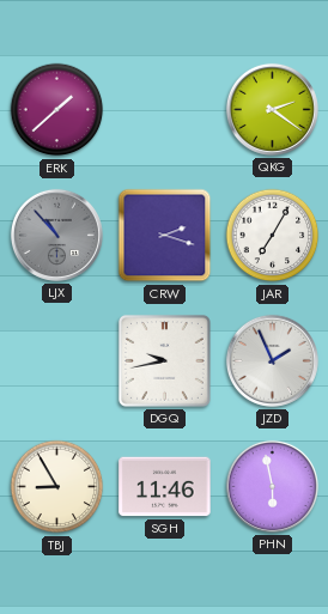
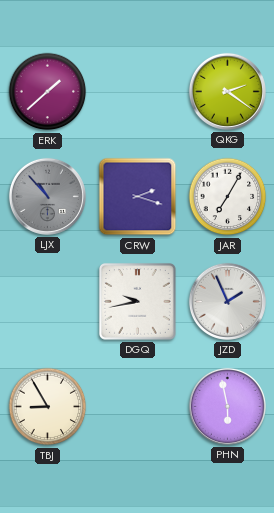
SGH: 11:46 -> none (165, 487)
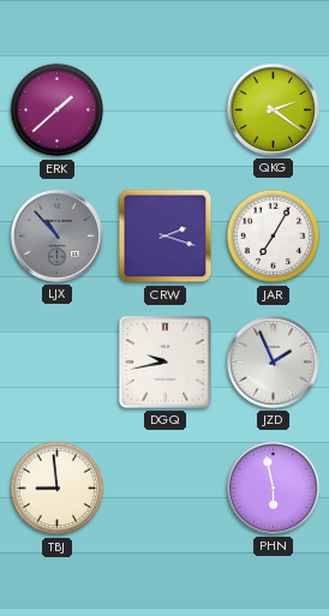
TBJ: 8:55 -> 8:59 (58, 489)
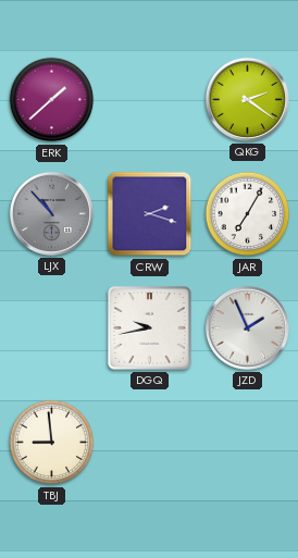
PHN: 5:58 -> none (273, 488)
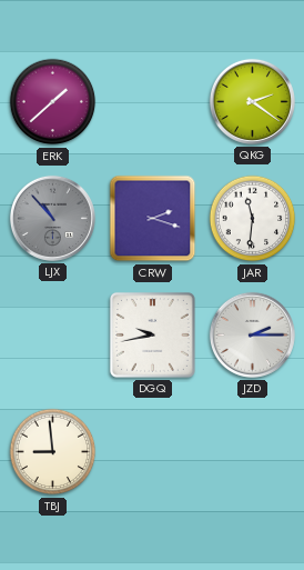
JAR: 7:05 -> 11:31 (253, 219)
JZD: 1:56 -> 2:15 (252, 334)
